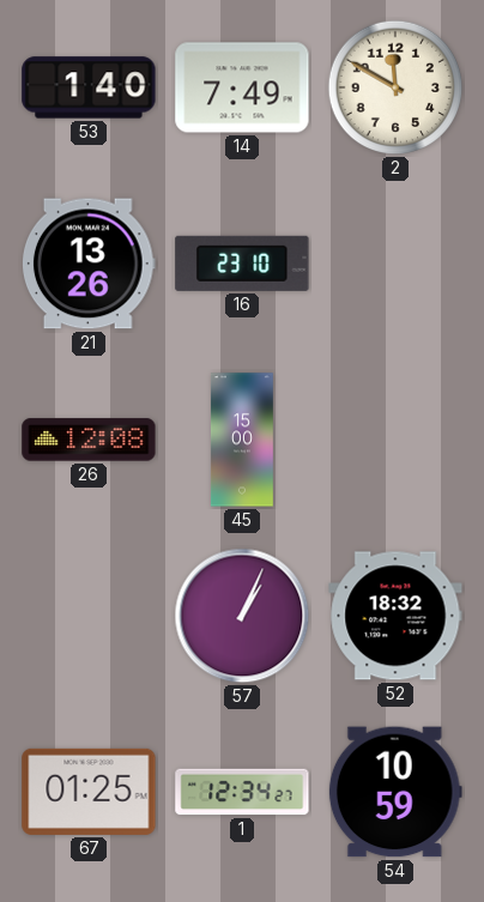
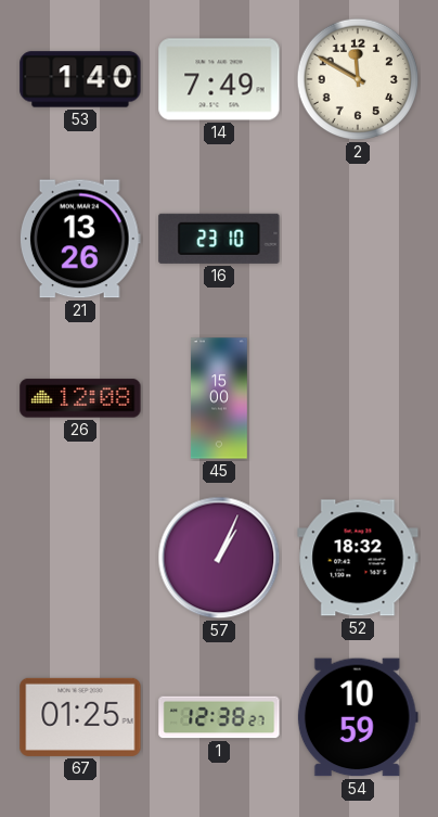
1: 12:34 -> 12:38 (219, 717)
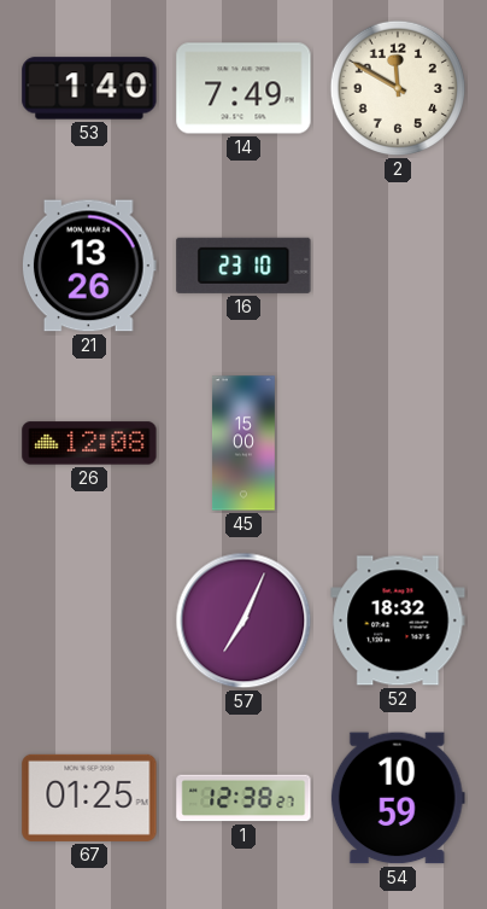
57: 1:04 -> 7:04 (243, 620)
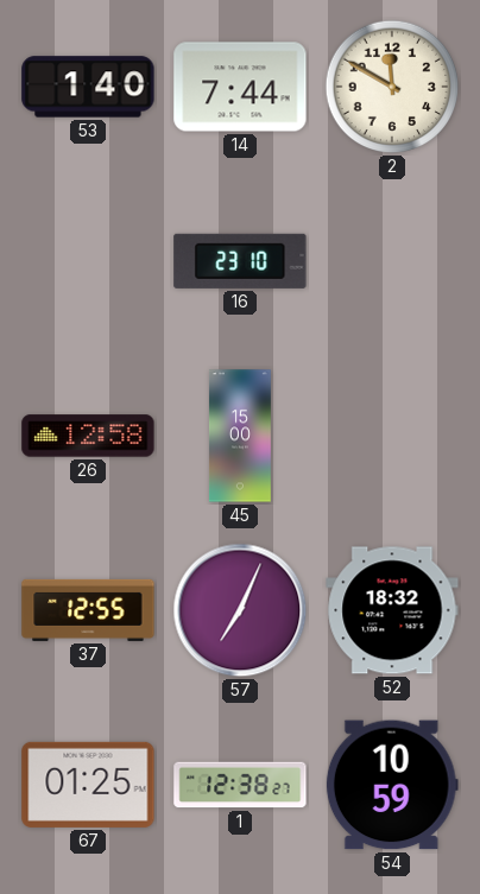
14: 7:49 -> 7:44 (240, 87)
21: 13:26 -> none (89, 266)
26: 12:08 -> 12:58 (88, 436)
37: none -> 12:55 (88, 610)
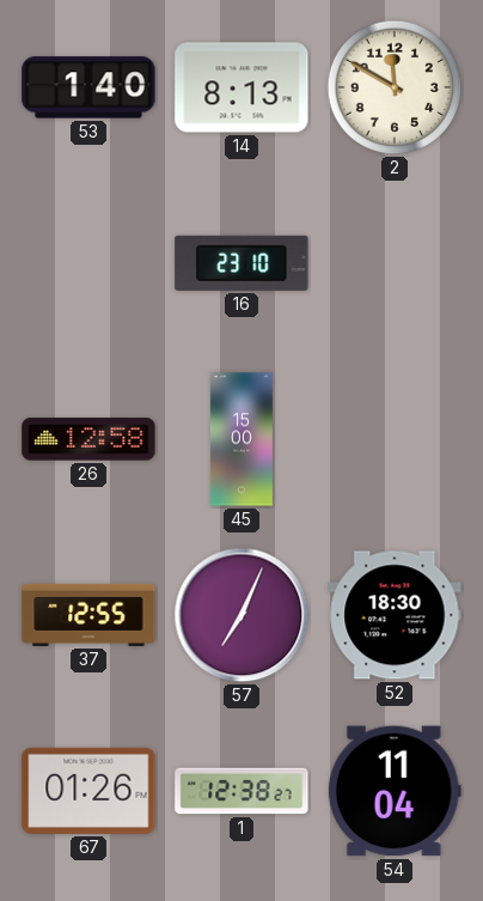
14: 7:44 -> 8:13 (241, 87)
52: 18:32 -> 18:30 (395, 615)
67: 01:25 -> 01:26 (88, 791)
54: 10:59 -> 11:04 (395, 791)
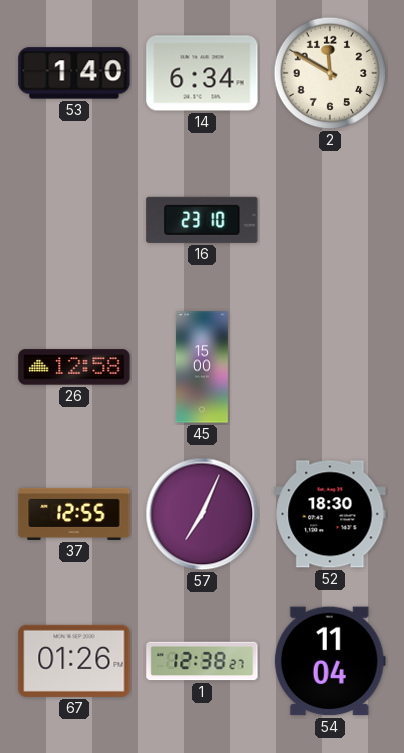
14: 8:13 -> 6:34 (202, 73)
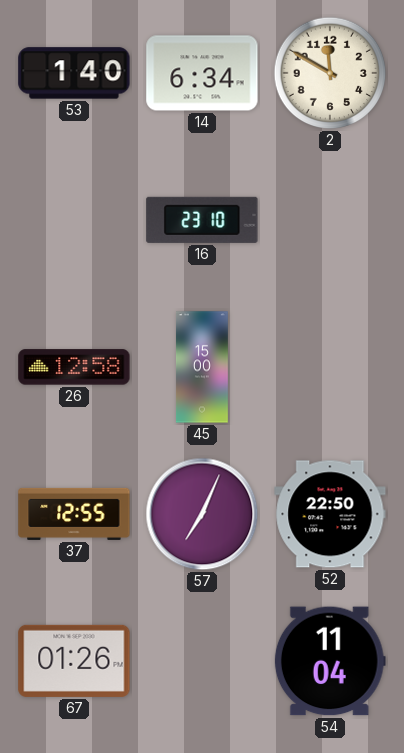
52: 18:30 -> 22:50 (330, 514)
1: 12:38 -> none (202, 661)
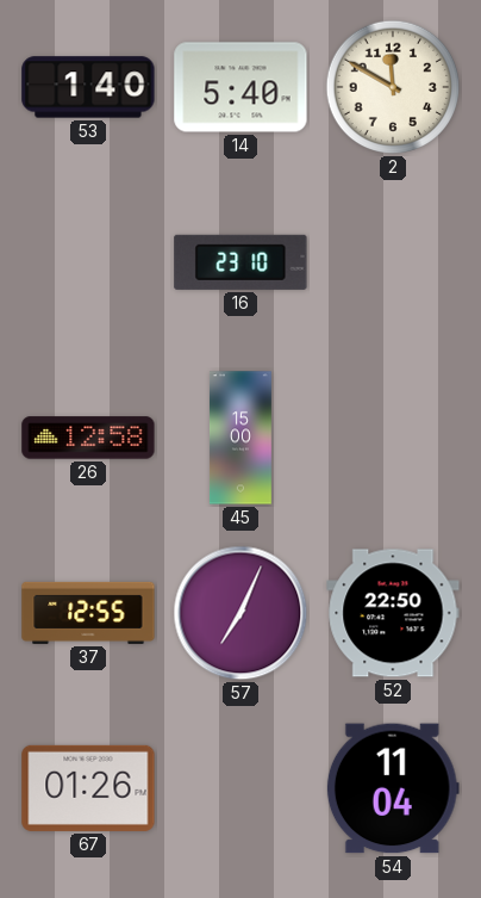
14: 6:34 -> 5:40 (240, 87)
